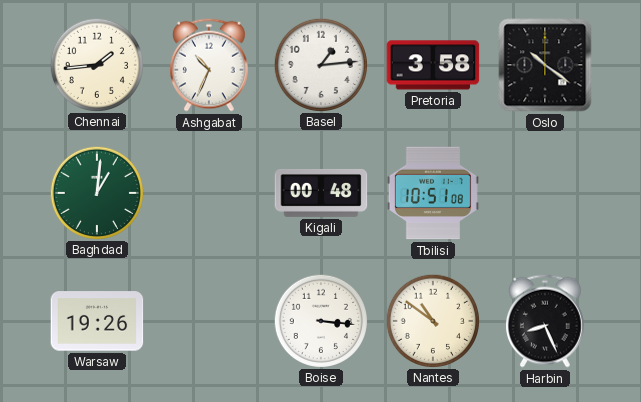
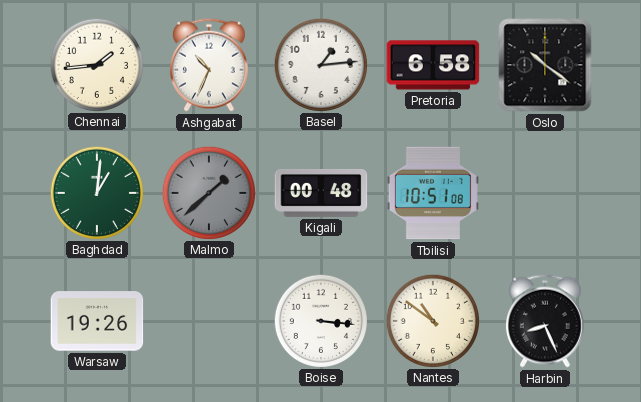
Pretoria: 3:58 -> 6:58 (433, 65)
Malmo: none -> 1:38 (208, 192)
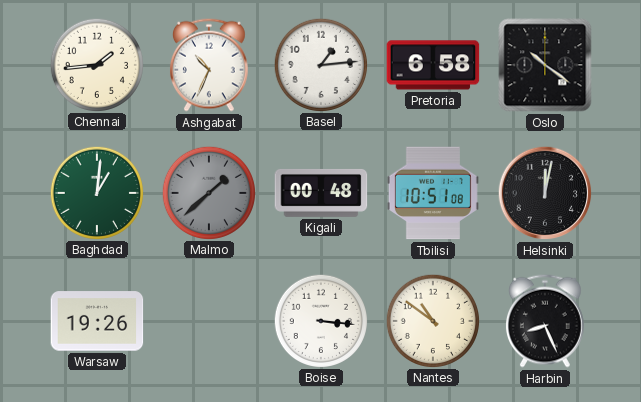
Helsinki: none -> 12:02 (545, 193)
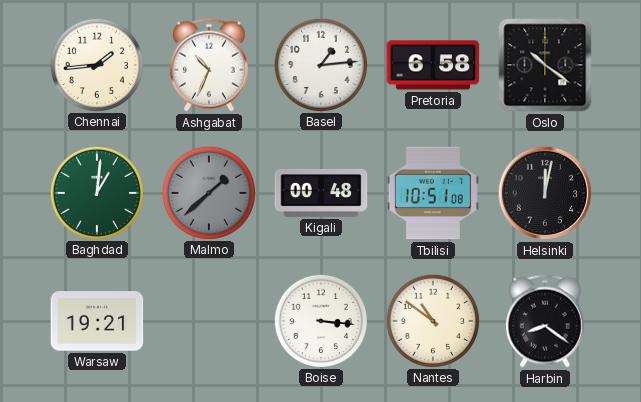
Warsaw: 19:26 -> 19:21 (97, 321)
Harbin: 8:26 -> 8:21 (545, 321)
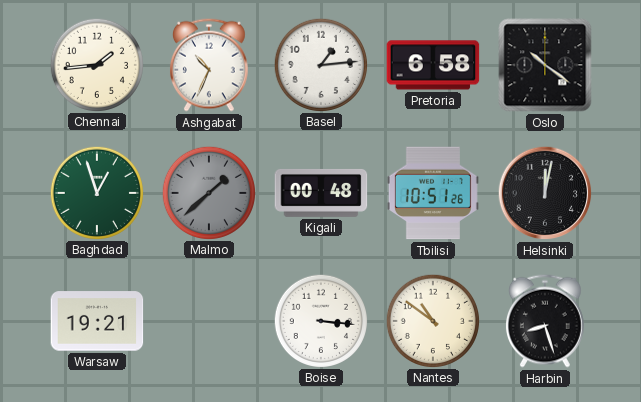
Baghdad: 1:01 -> 12:57 (96, 192)
Tbilisi: 10:51:08 -> 10:51:26 (433, 193)
Harbin: 8:21 -> 8:27 (545, 321)
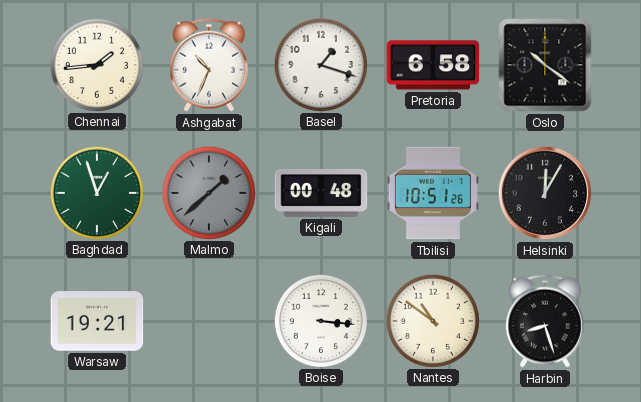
Basel: 1:14 -> 1:18 (320, 64)
Helsinki: 12:02 -> 12:05 (545, 193)
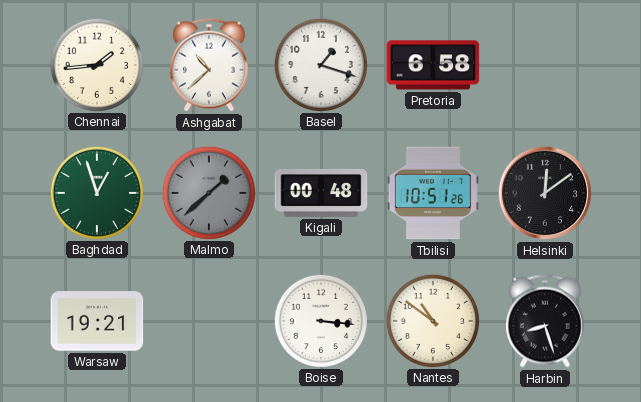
Ashgabat: 10:34 -> 10:38 (209, 65)
Oslo: 10:21 -> none (545, 65)
Helsinki: 12:05 -> 12:09 (545, 193)
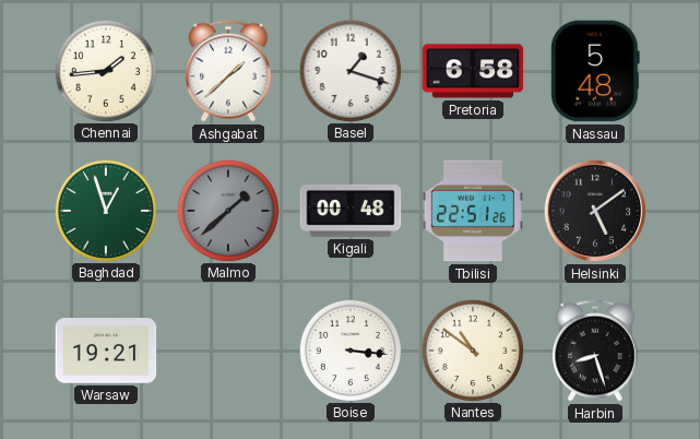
Ashgabat: 10:38 -> 1:38 (228, 71)
Nassau: none -> 5:48 (595, 71)
Tbilisi: 10:51 -> 22:51 (473, 211)
Helsinki: 12:09 -> 5:09 (595, 211)
